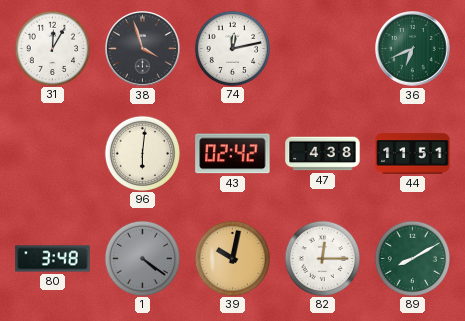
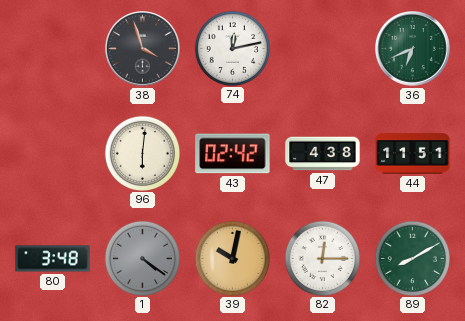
31: 12:05 -> none (52, 48)
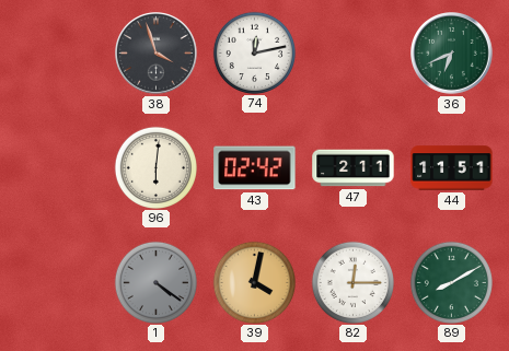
47: 4:38 -> 2:11 (354, 168)
80: 3:48 -> none (53, 259)
39: 10:02 -> 4:02 (254, 282)
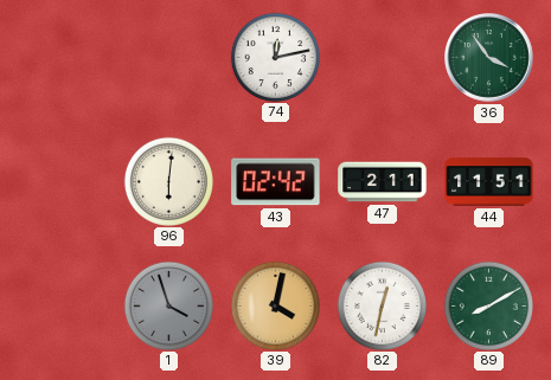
38: 3:57 -> none (157, 54)
36: 6:41 -> 3:54 (489, 58)
1: 4:21 -> 3:57 (168, 305)
82: 12:15 -> 12:32 (382, 305)
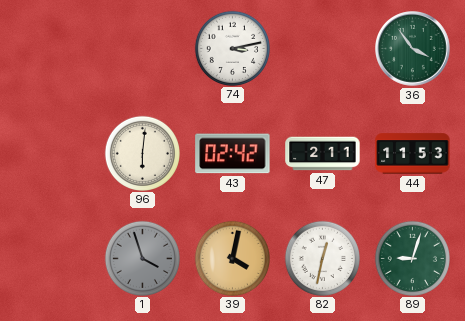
74: 12:13 -> 3:13 (232, 48)
44: 11:51 -> 11:53 (413, 154)
89: 8:10 -> 9:03 (412, 258)
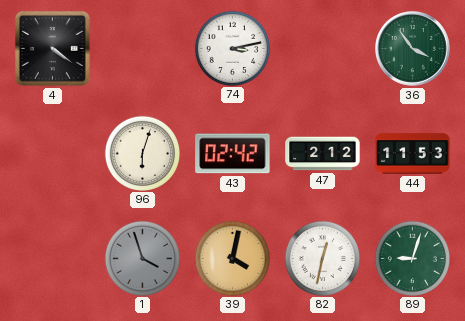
4: none -> 4:21 (52, 48)
96: 6:01 -> 6:03 (142, 153)
47: 2:11 -> 2:12 (323, 154)
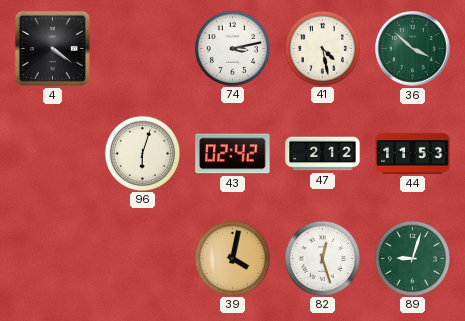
41: none -> 4:28 (322, 48)
36: 3:54 -> 3:52 (413, 49)
1: 3:57 -> none (142, 258)
82: 12:32 -> 12:27 (322, 258)
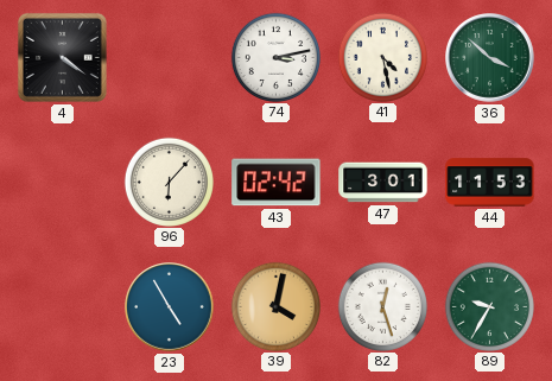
96: 6:03 -> 6:07 (169, 182)
47: 2:12 -> 3:01 (383, 183)
23: none -> 4:55 (170, 307)
89: 9:03 -> 9:35 (489, 306)
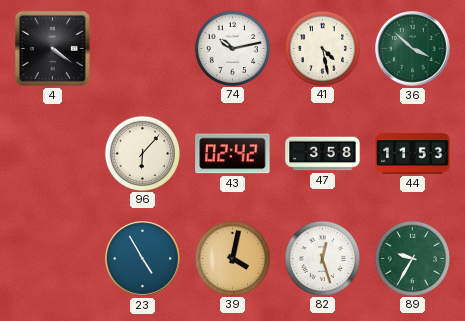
74: 3:13 -> 10:13 (232, 48)
47: 3:01 -> 3:58 (323, 154)
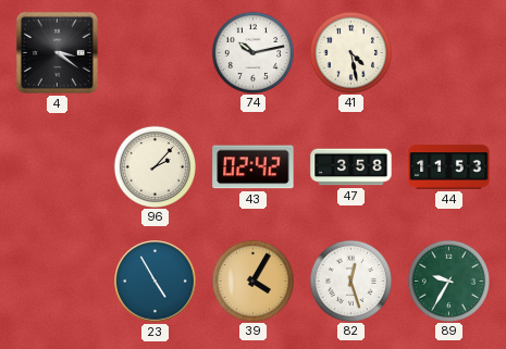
4: 4:21 -> 3:21 (57, 52)
36: 3:52 -> none (413, 49)
96: 6:07 -> 2:07 (155, 166)
39: 4:02 -> 4:05 (252, 281)
